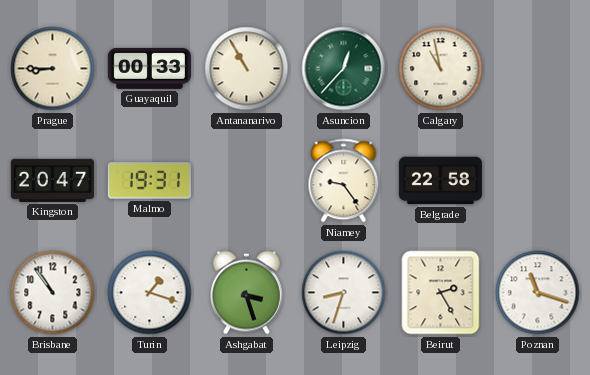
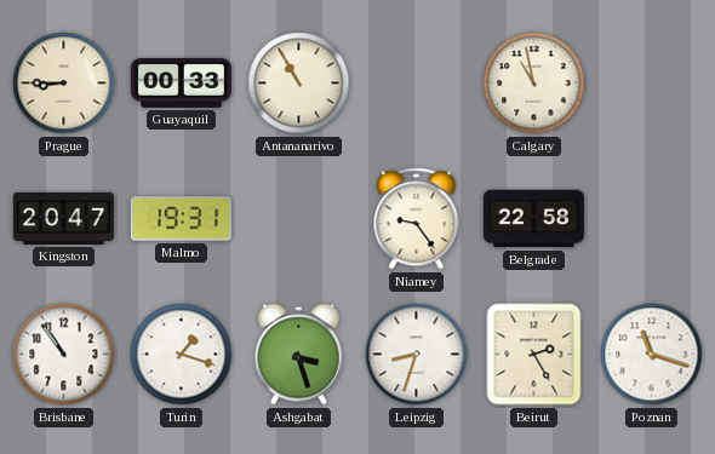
Asuncion: 12:37 -> none (344, 69)
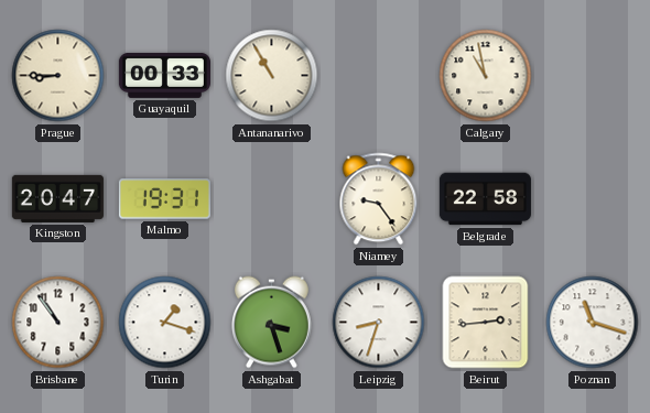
Beirut: 2:25 -> 2:44 (486, 323)
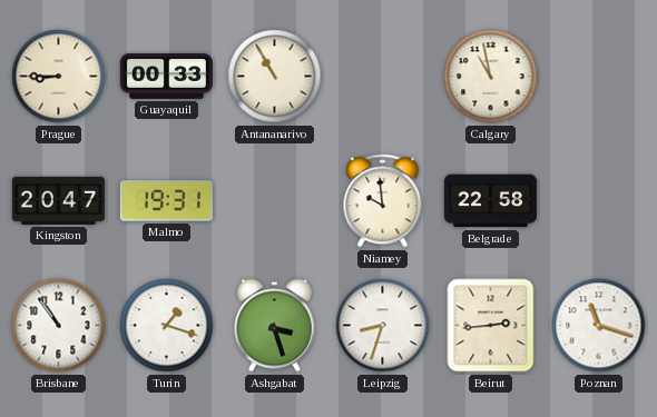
Niamey: 9:24 -> 9:59 (383, 201)
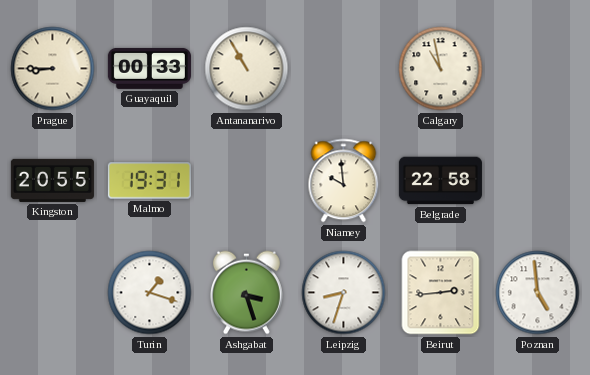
Kingston: 20:47 -> 20:55 (52, 180)
Brisbane: 10:54 -> none (59, 326)
Poznan: 11:18 -> 4:59 (538, 293)
